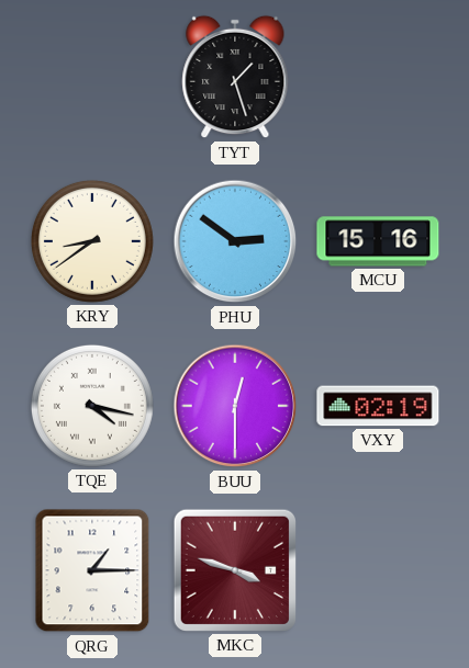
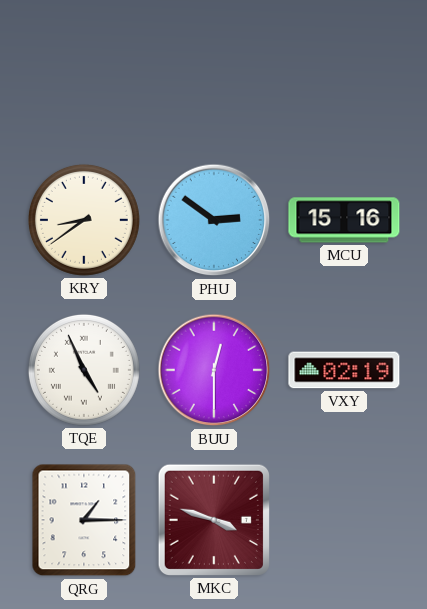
TYT: 1:27 -> none (235, 77)
TQE: 4:17 -> 4:56 (84, 370)
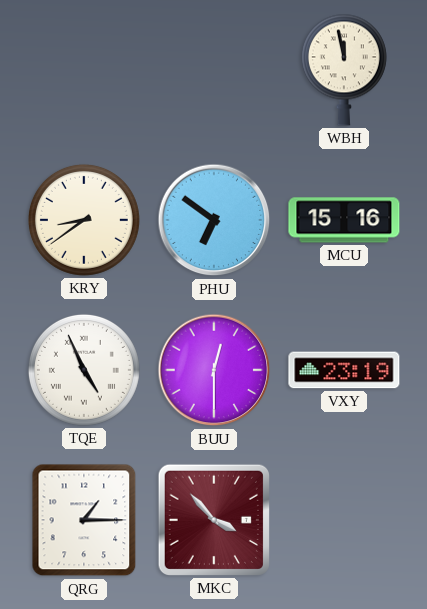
WBH: none -> 11:58 (344, 70)
PHU: 2:51 -> 6:51 (214, 220)
VXY: 02:19 -> 23:19 (344, 370)
MKC: 3:48 -> 3:53 (214, 520)
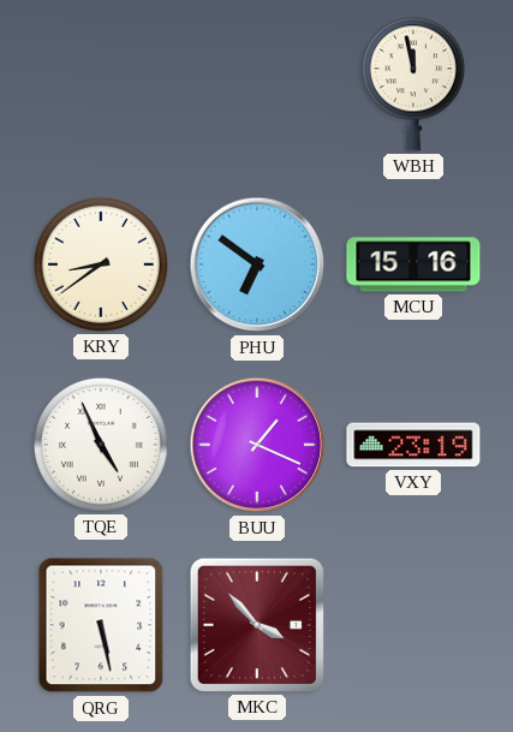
BUU: 12:30 -> 1:19 (257, 445)
QRG: 1:15 -> 5:28 (101, 625)
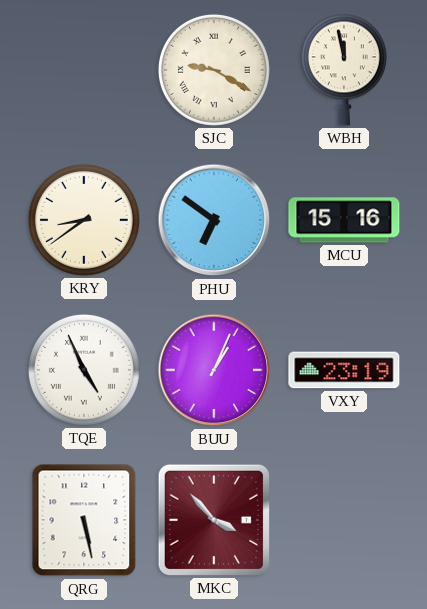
SJC: none -> 9:20 (214, 70)
BUU: 1:19 -> 1:04 (214, 370)
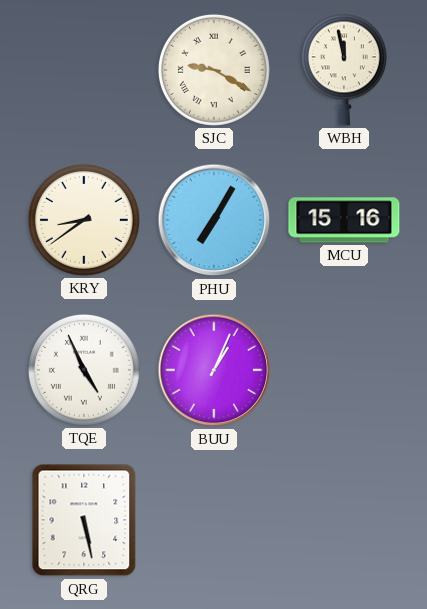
PHU: 6:51 -> 7:05 (214, 220)
VXY: 23:19 -> none (344, 370)
MKC: 3:53 -> none (214, 520)
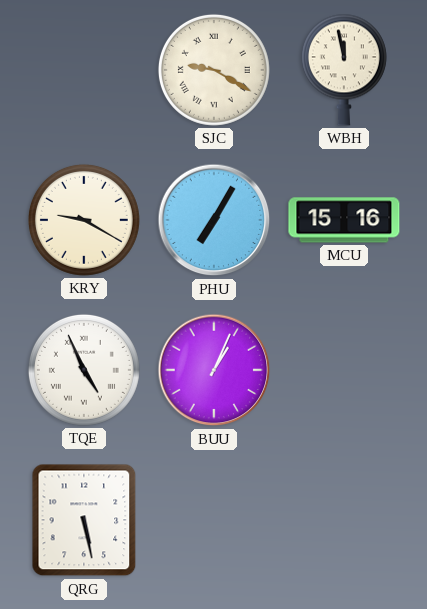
KRY: 8:39 -> 9:20 (84, 220)
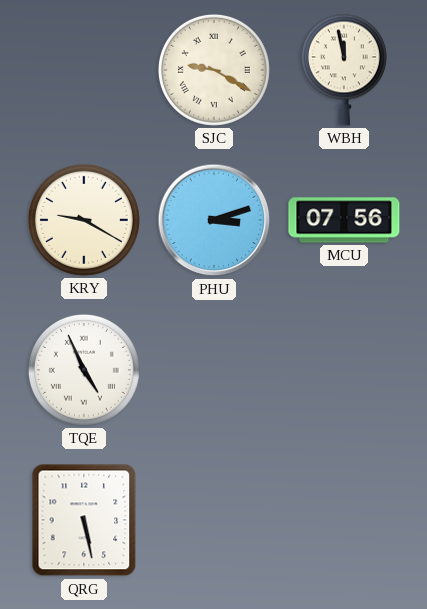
PHU: 7:05 -> 3:12 (214, 220)
MCU: 15:16 -> 07:56 (344, 220)
BUU: 1:04 -> none (214, 370)
